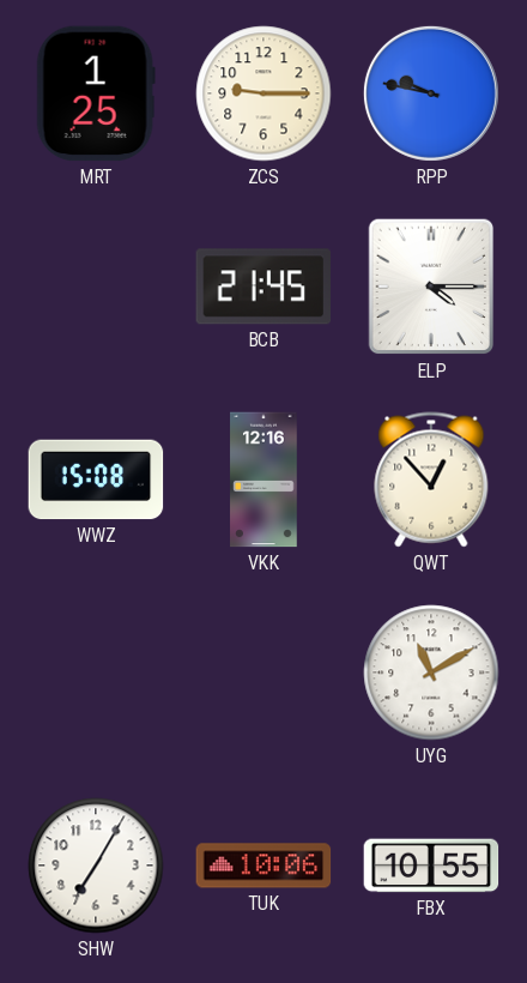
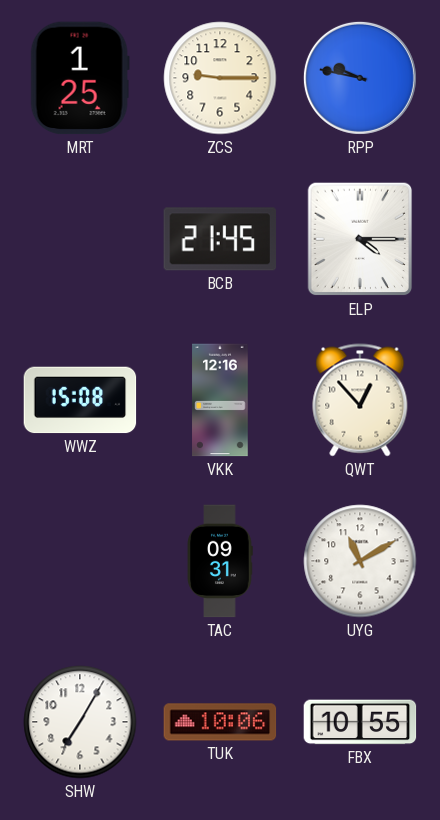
TAC: none -> 09:31 (220, 561)
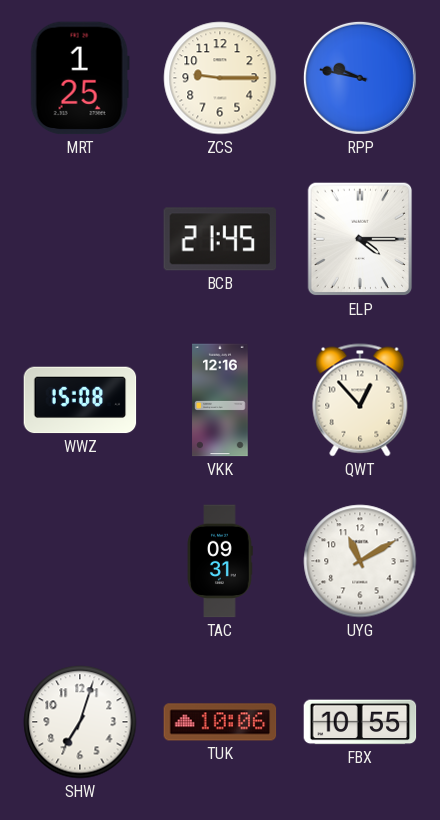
SHW: 7:05 -> 7:03 (80, 722)
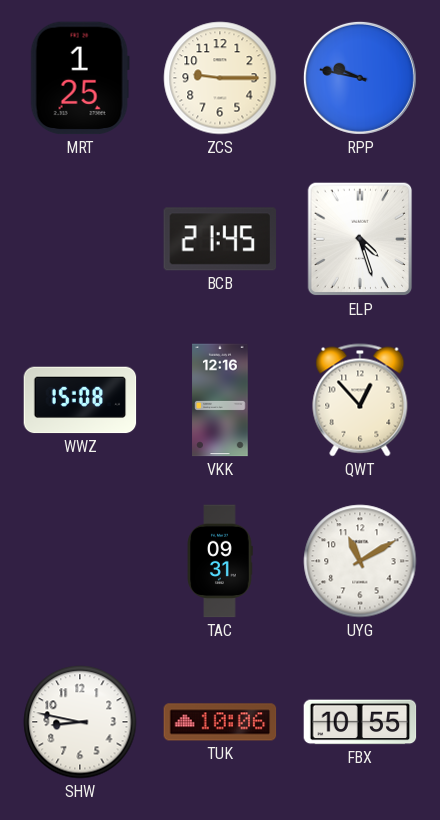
ELP: 4:15 -> 4:27 (360, 239)
SHW: 7:03 -> 8:47 (80, 722)
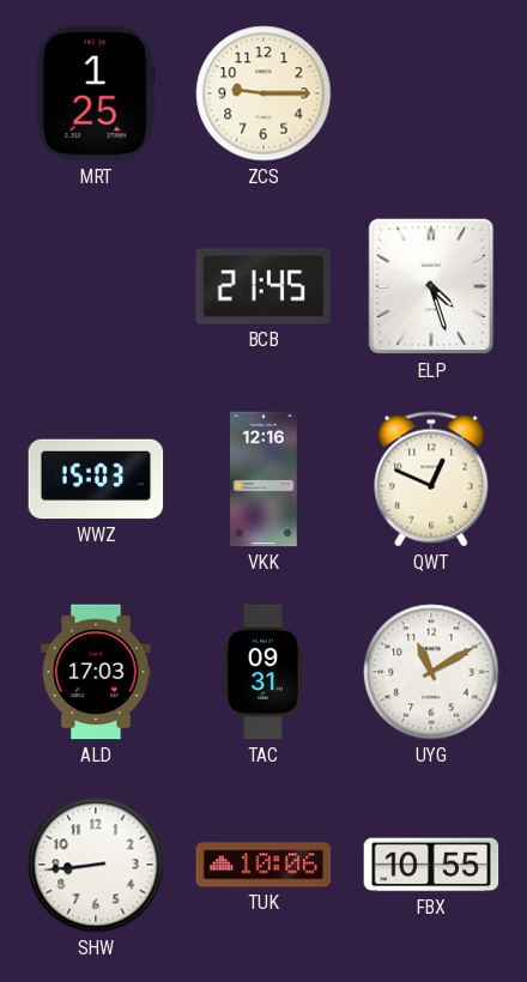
RPP: 9:47 -> none (360, 78)
WWZ: 15:08 -> 15:03 (96, 479)
QWT: 12:53 -> 12:49 (431, 479)
ALD: none -> 17:03 (96, 672)
SHW: 8:47 -> 8:44 (96, 865)
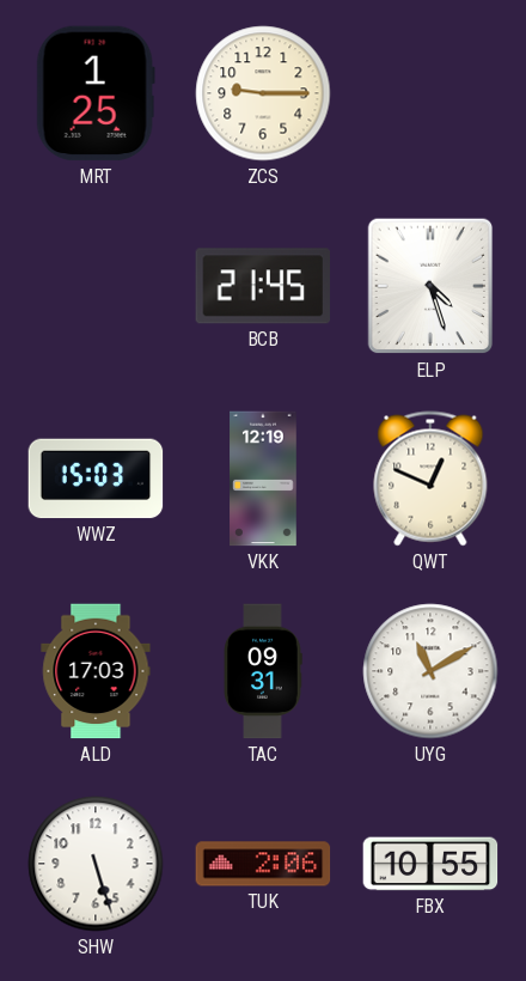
VKK: 12:16 -> 12:19 (263, 479)
SHW: 8:44 -> 5:27 (96, 864)
TUK: 10:06 -> 2:06 (263, 864)
